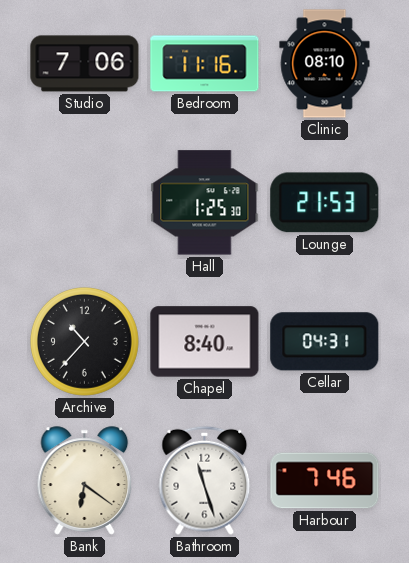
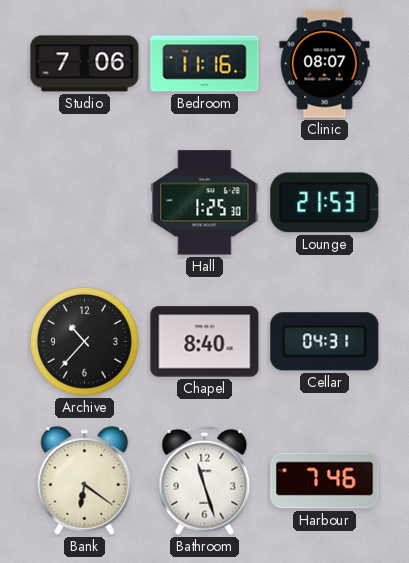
Clinic: 08:10 -> 08:07 (325, 64)
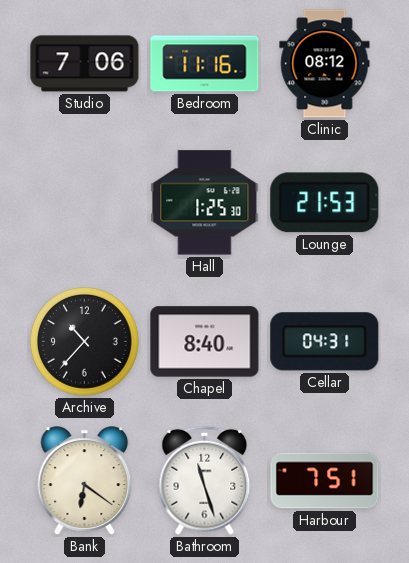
Clinic: 08:07 -> 08:12 (325, 64)
Harbour: 7:46 -> 7:51 (325, 481)
